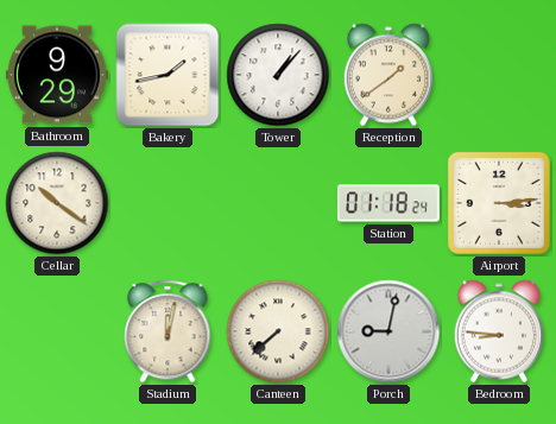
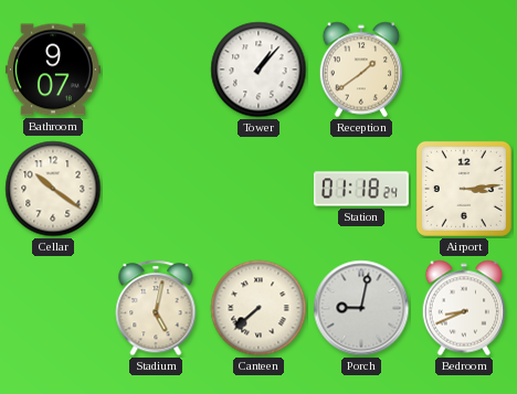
Bathroom: 9:29 -> 9:07 (53, 70)
Bakery: 1:43 -> none (168, 75)
Stadium: 12:02 -> 5:02 (156, 308)
Bedroom: 8:46 -> 8:41 (464, 308)
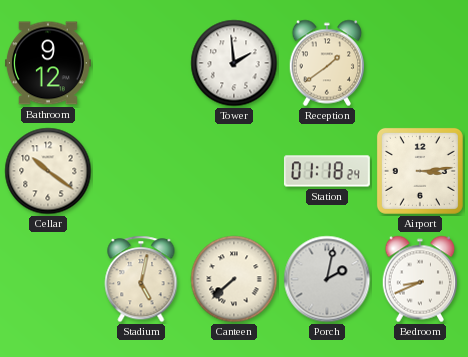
Bathroom: 9:07 -> 9:12 (48, 63)
Tower: 1:07 -> 1:59 (234, 63)
Porch: 9:02 -> 2:02 (327, 279)
